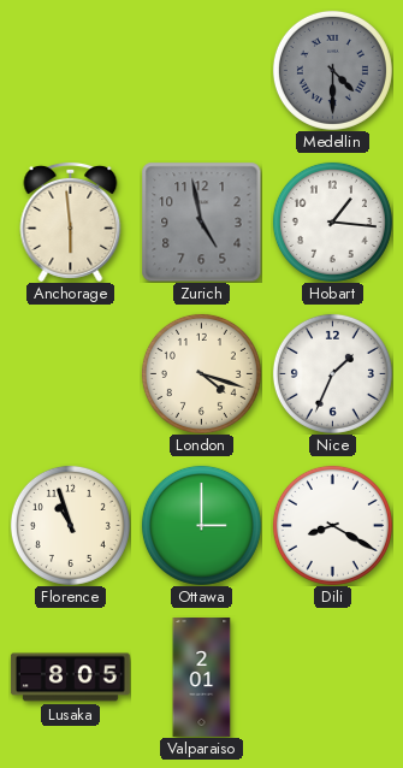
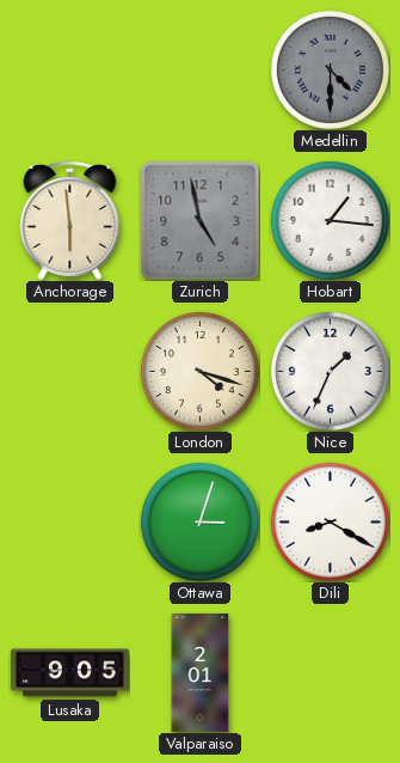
Florence: 10:57 -> none (70, 525)
Ottawa: 3:00 -> 3:03 (199, 521)
Lusaka: 8:05 -> 9:05 (69, 673)
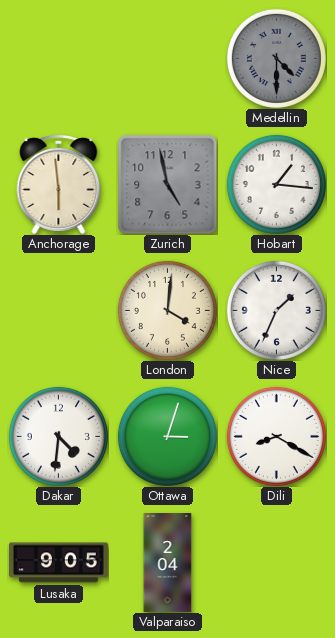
London: 4:18 -> 4:01 (167, 310)
Dakar: none -> 4:31 (58, 436)
Valparaiso: 2:01 -> 2:04 (168, 563)
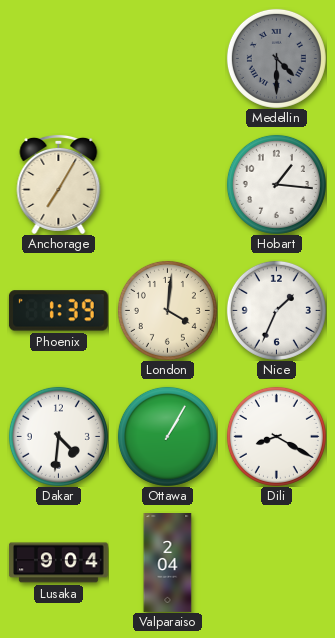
Anchorage: 5:59 -> 7:05 (59, 184)
Zurich: 4:58 -> none (167, 184)
Phoenix: none -> 1:39 (58, 311)
Ottawa: 3:03 -> 1:05 (167, 436)
Lusaka: 9:05 -> 9:04 (58, 563)
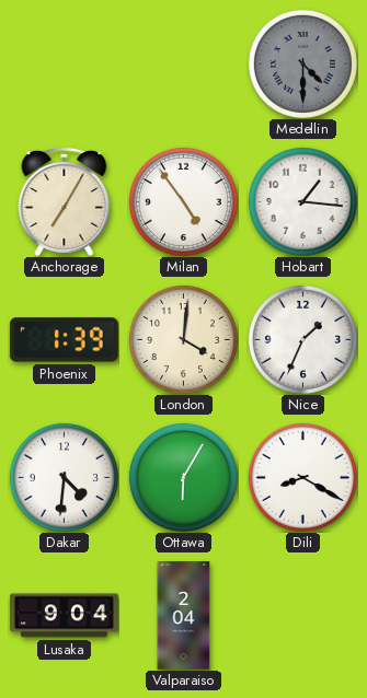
Milan: none -> 4:54 (183, 201)
Ottawa: 1:05 -> 6:05 (183, 477)
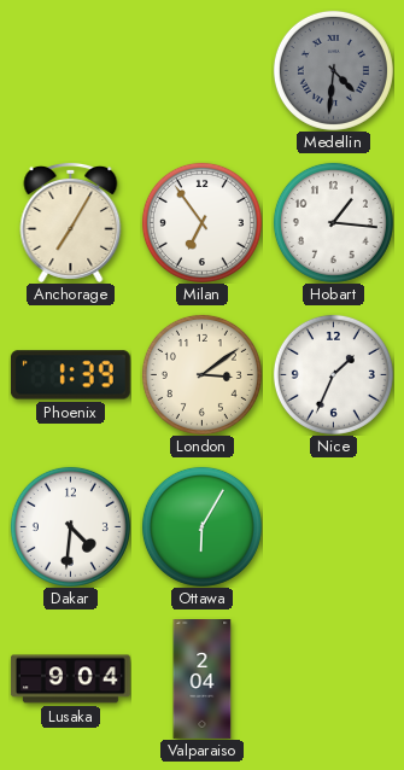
Medellin: 4:30 -> 4:31 (333, 70)
Milan: 4:54 -> 6:54 (201, 222)
London: 4:01 -> 3:09 (201, 374)
Dili: 8:20 -> none (302, 477)
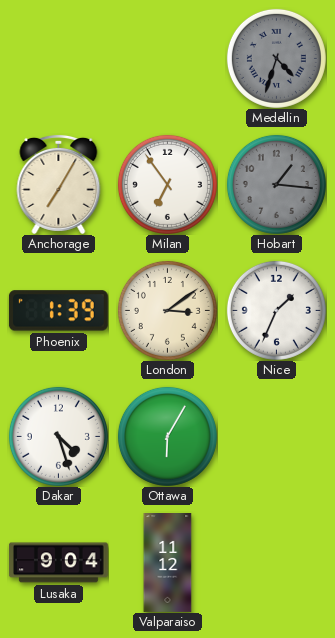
Medellin: 4:31 -> 4:33 (276, 58)
Hobart dial: white -> grey (276, 184)
Dakar: 4:31 -> 4:27 (58, 436)
Valparaiso: 2:04 -> 11:12 (168, 563)
